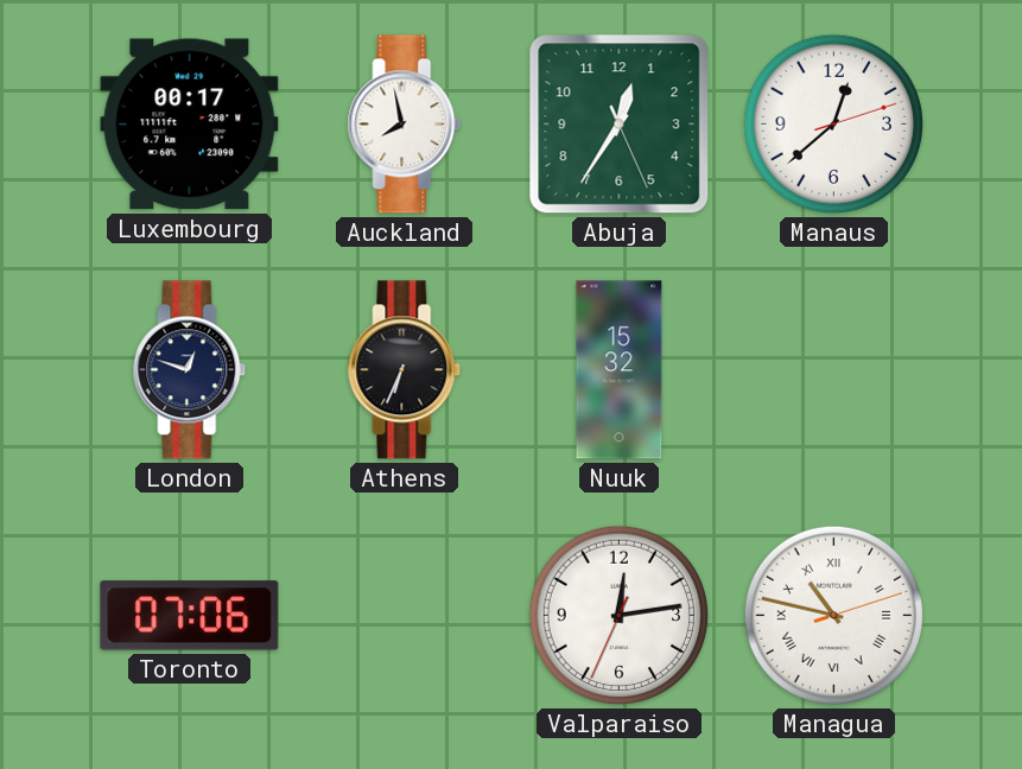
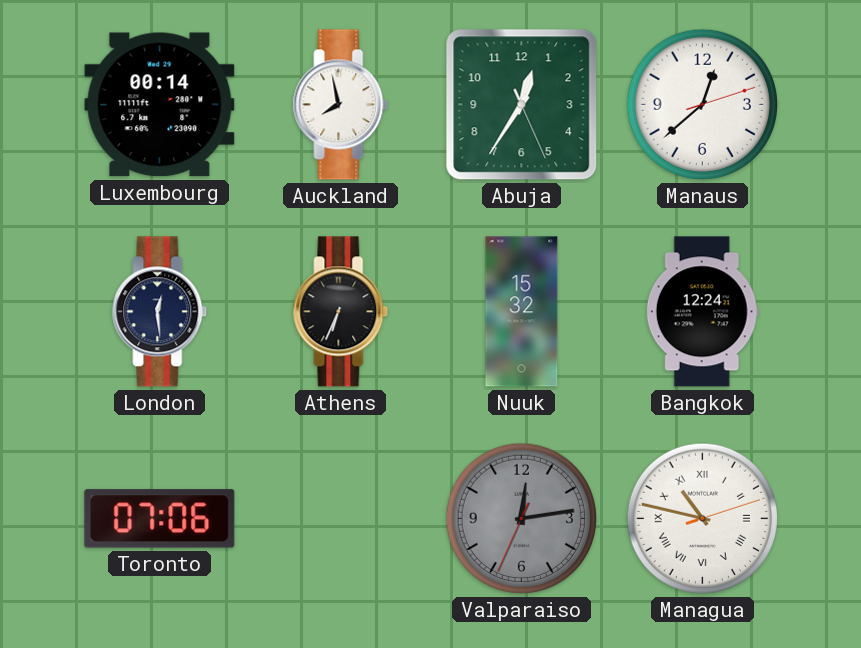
Luxembourg: 00:17 -> 00:14 (160, 105)
London: 12:48 -> 12:29 (160, 312)
Bangkok: none -> 12:24 (702, 312)
Valparaiso dial: white -> grey (521, 518)
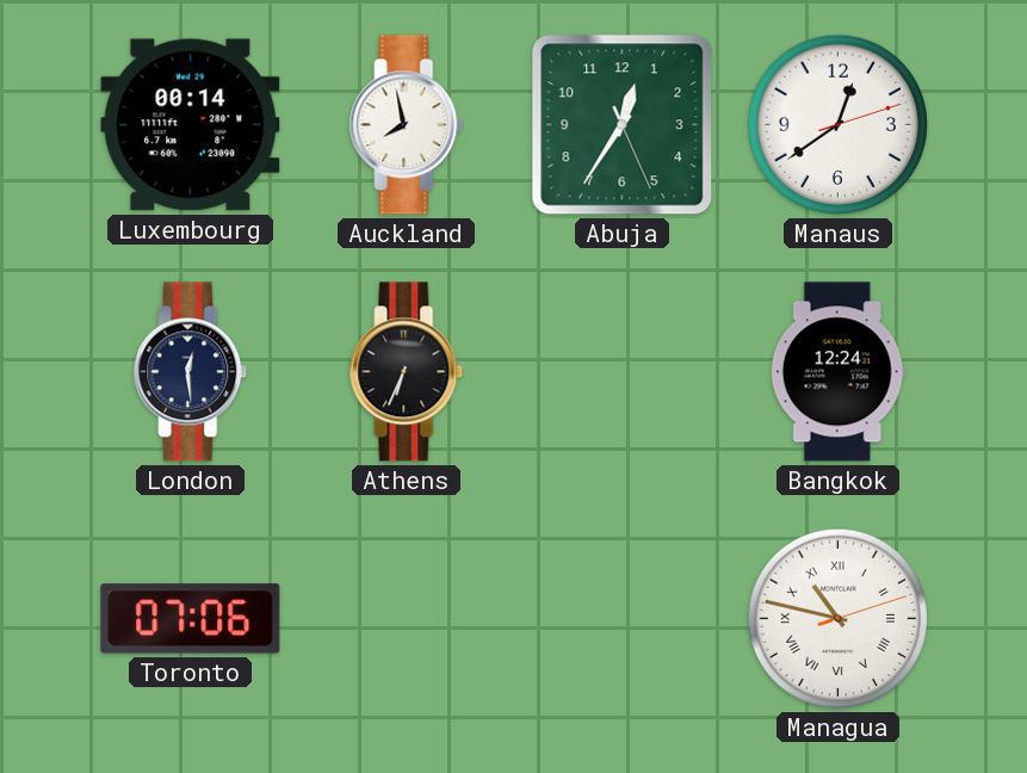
Manaus: 12:38 -> 12:39 (837, 124)
Nuuk: 15:32 -> none (522, 312)
Valparaiso: 12:13 -> none (521, 518)
